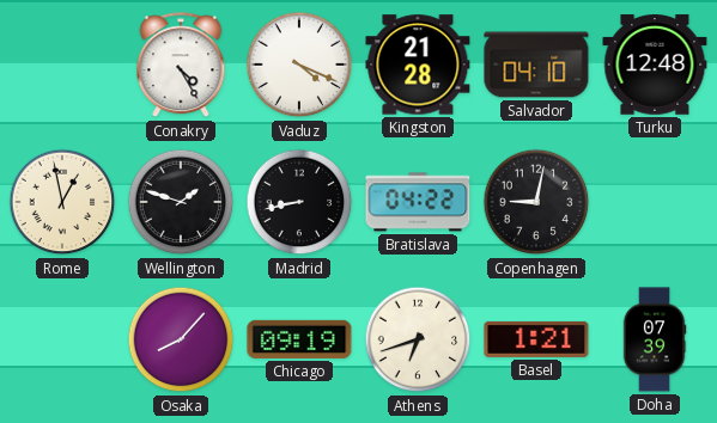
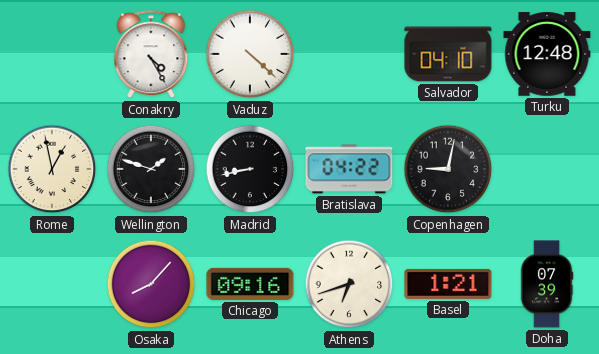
Vaduz: 4:19 -> 4:22 (250, 54)
Kingston: 21:28 -> none (418, 65)
Chicago: 09:19 -> 09:16 (250, 284)
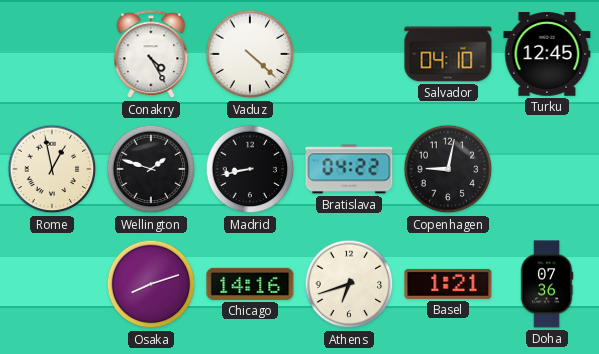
Turku: 12:48 -> 12:45 (547, 54)
Osaka: 8:07 -> 8:12 (151, 284)
Chicago: 09:16 -> 14:16 (250, 284)
Doha: 07:39 -> 07:36 (547, 284)
